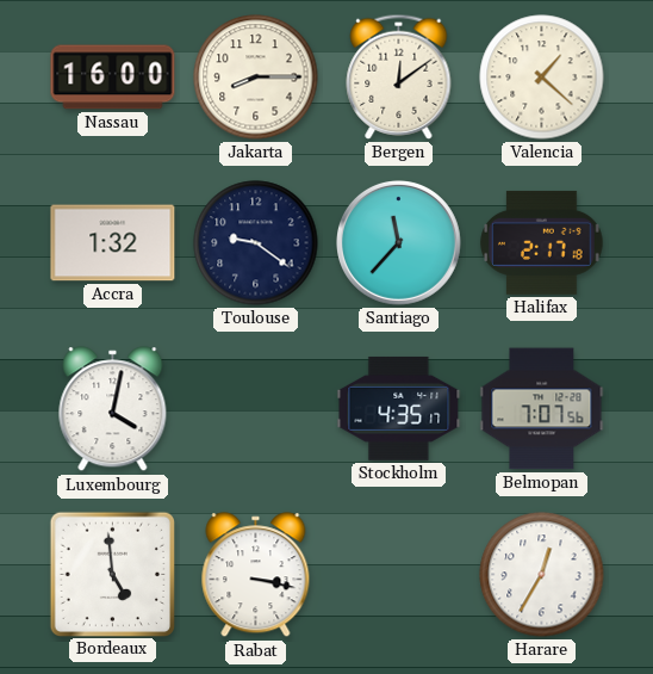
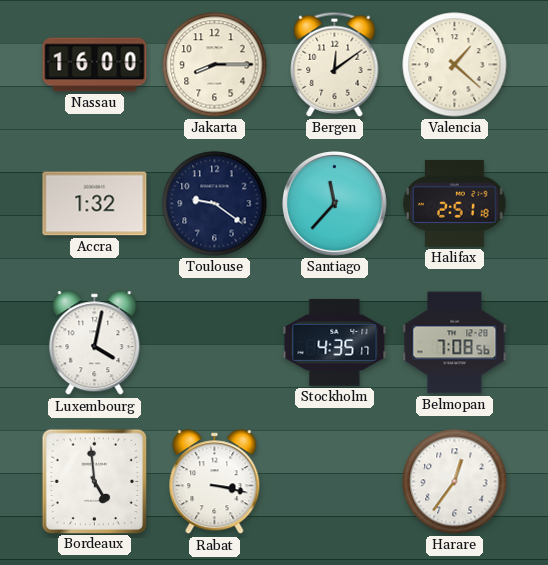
Halifax: 2:17 -> 2:51 (455, 203)
Belmopan: 7:07 -> 7:08 (455, 343)
Harare: 12:35 -> 12:36 (455, 482)
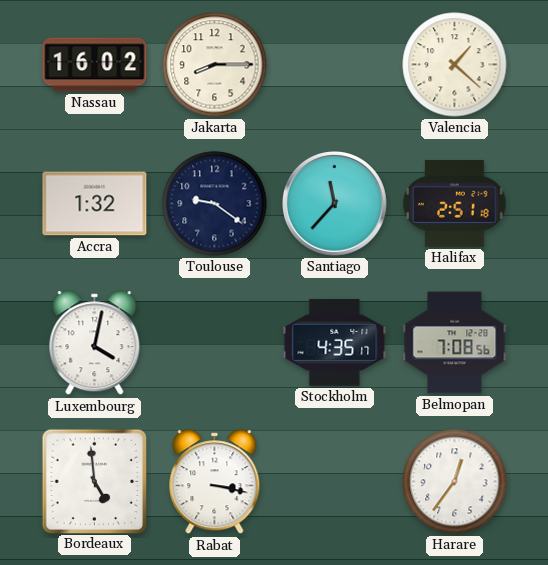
Nassau: 16:00 -> 16:02 (95, 65)
Bergen: 12:09 -> none (335, 64)
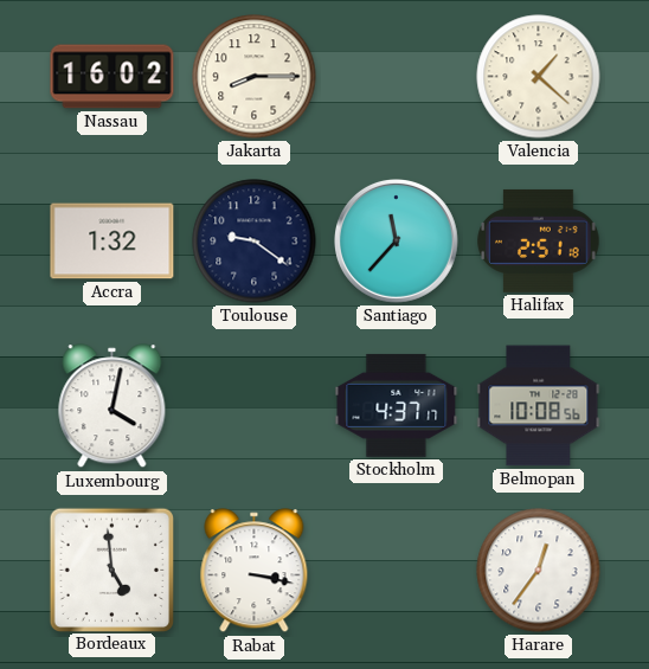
Stockholm: 4:35 -> 4:37 (397, 405)
Belmopan: 7:08 -> 10:08 (539, 406)
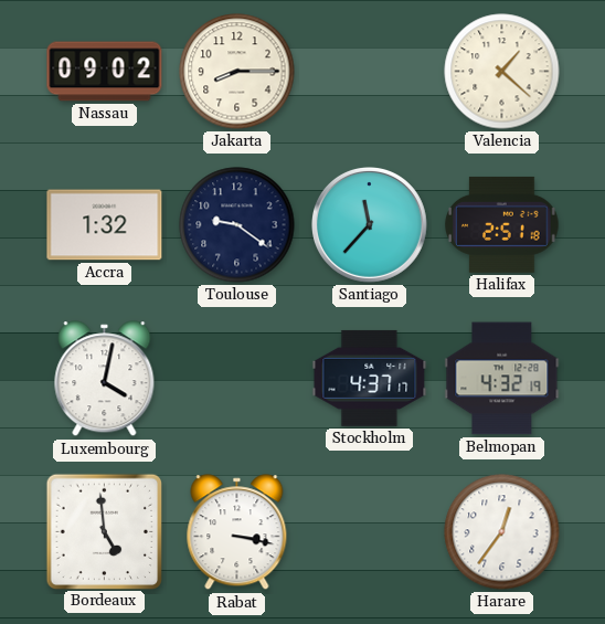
Nassau: 16:02 -> 09:02 (105, 72)
Belmopan: 10:08 -> 4:32 (502, 379)
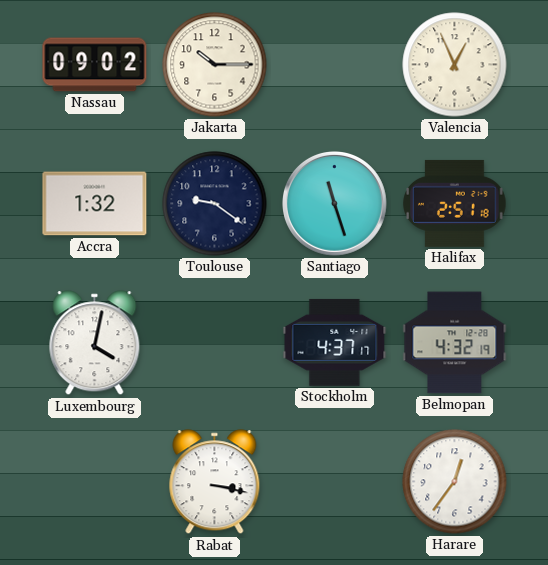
Jakarta: 8:15 -> 10:15 (215, 65)
Valencia: 1:22 -> 12:56 (455, 65)
Santiago: 11:37 -> 11:27 (335, 204)
Bordeaux: 4:59 -> none (104, 531)
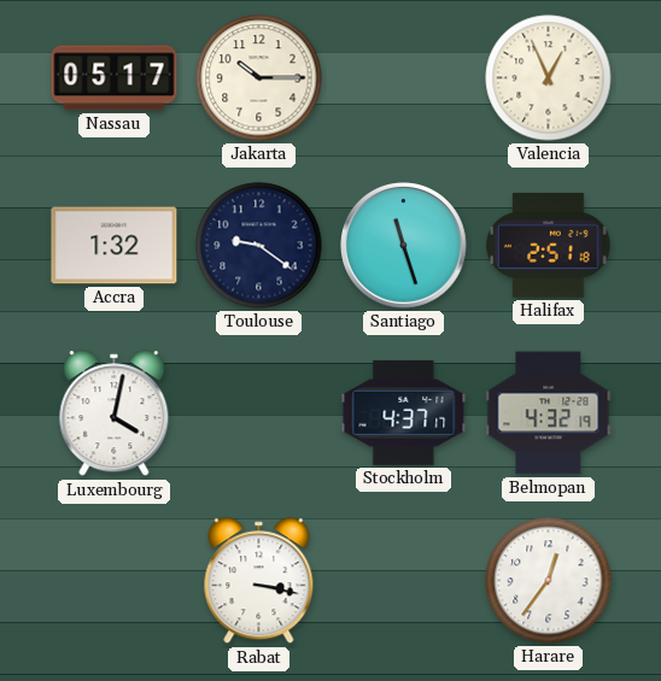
Nassau: 09:02 -> 05:17 (115, 78)
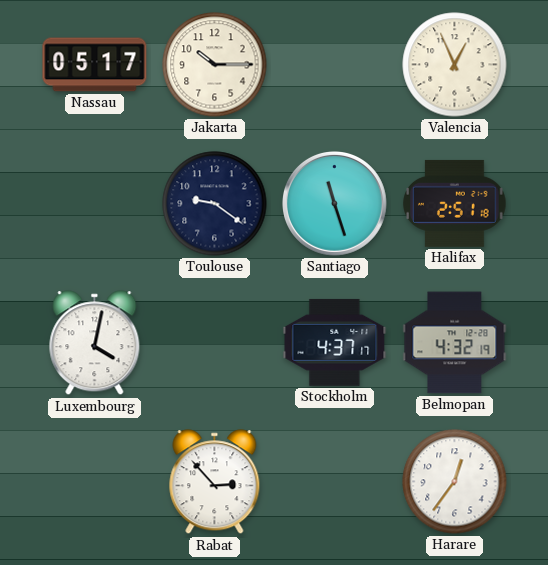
Accra: 1:32 -> none (115, 246)
Rabat: 3:17 -> 2:53 (215, 482)
